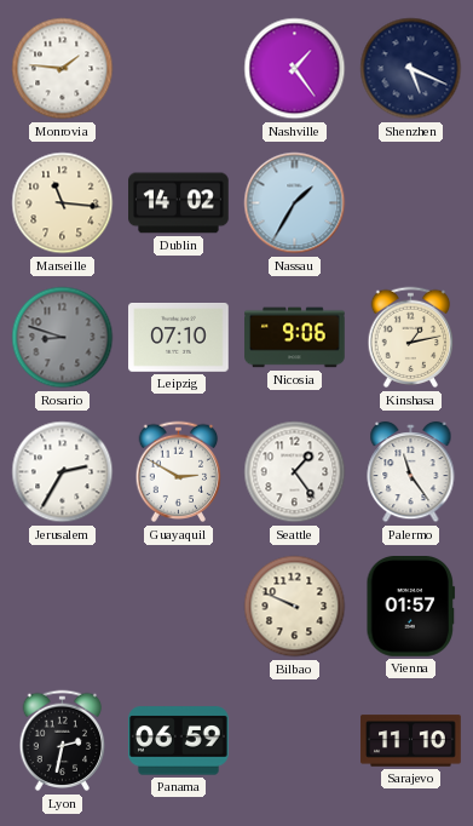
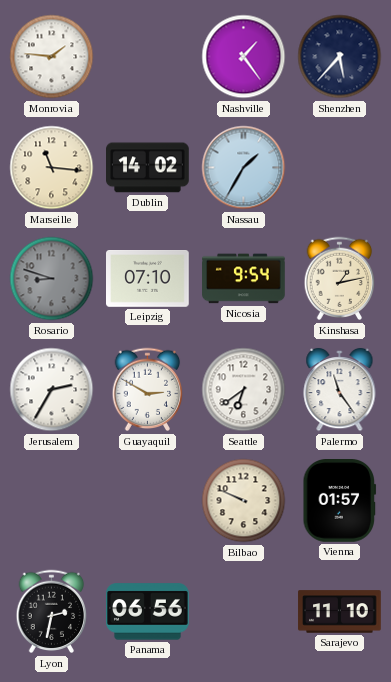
Shenzhen: 5:19 -> 5:37 (340, 57)
Nicosia: 9:06 -> 9:54 (244, 279)
Seattle: 1:24 -> 6:39 (244, 390)
Panama: 06:59 -> 06:56 (148, 612)
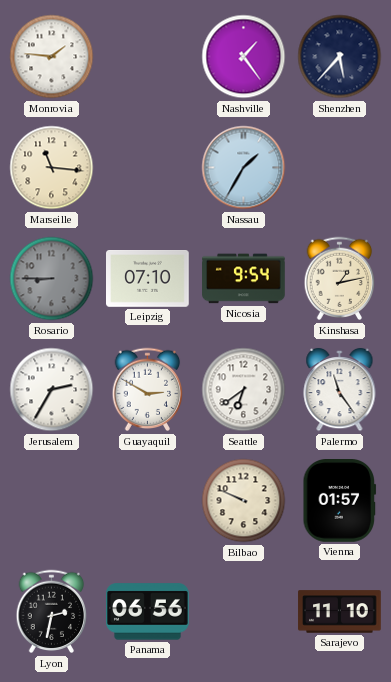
Dublin: 14:02 -> none (148, 168)
Rosario: 8:48 -> 8:45 (52, 279)
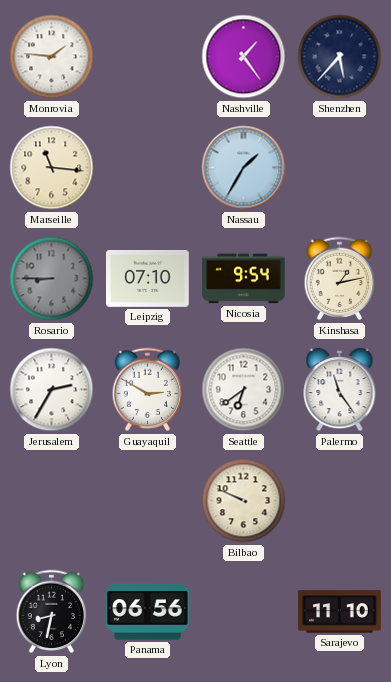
Vienna: 01:57 -> none (340, 501)
Lyon: 2:32 -> 8:32 (52, 612)
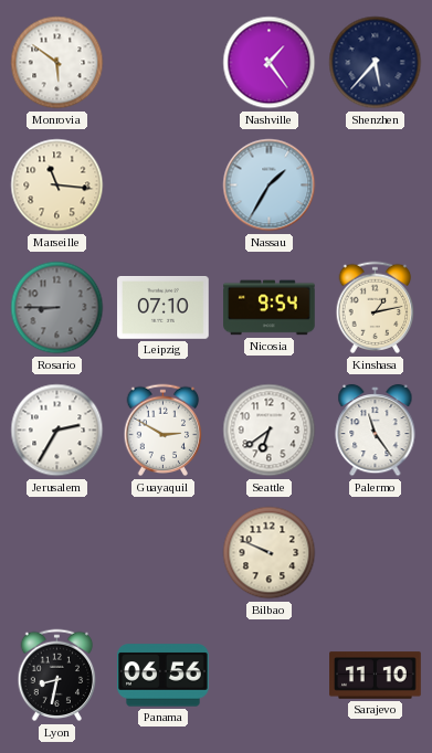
Monrovia: 1:46 -> 5:51 (57, 63)
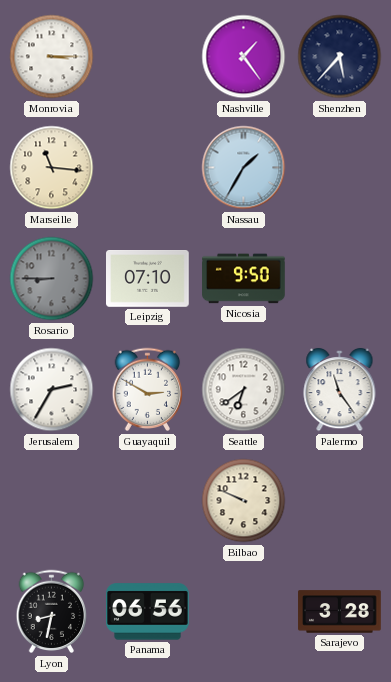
Monrovia: 5:51 -> 3:15 (52, 57)
Nicosia: 9:54 -> 9:50 (244, 279)
Kinshasa: 1:13 -> none (376, 308)
Sarajevo: 11:10 -> 3:28 (340, 612)
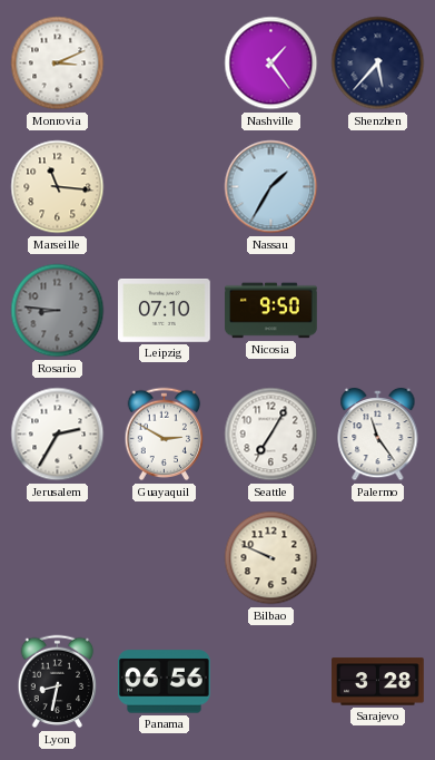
Monrovia: 3:15 -> 3:11 (58, 64)
Rosario: 8:45 -> 8:46 (58, 311)
Seattle: 6:39 -> 7:05 (271, 435)
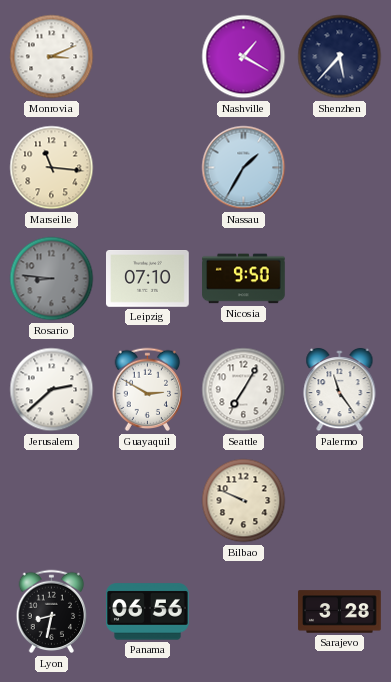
Nashville: 1:24 -> 1:20 (244, 57)
Jerusalem: 2:35 -> 2:38 (52, 390)
